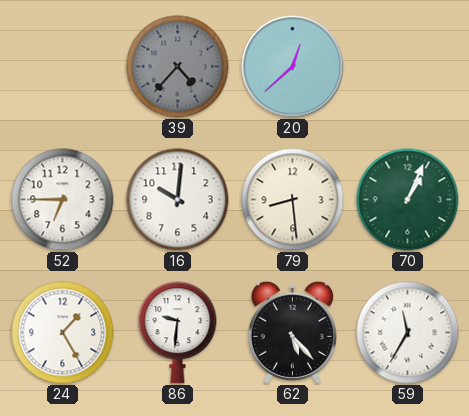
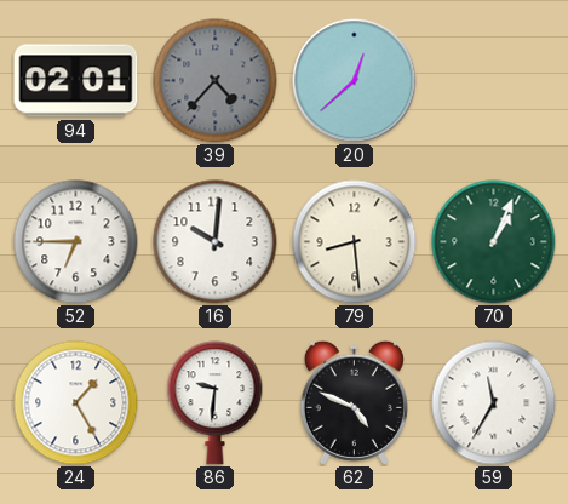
94: none -> 02:01 (76, 81)
62: 5:23 -> 4:49 (354, 402)
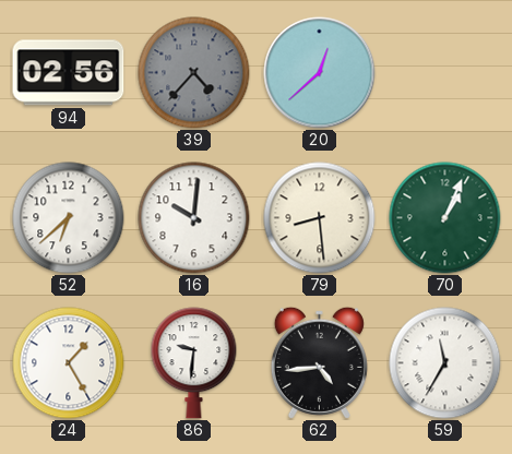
94: 02:01 -> 02:56 (69, 73)
52: 6:45 -> 6:38 (69, 218)
62: 4:49 -> 4:44 (319, 362)
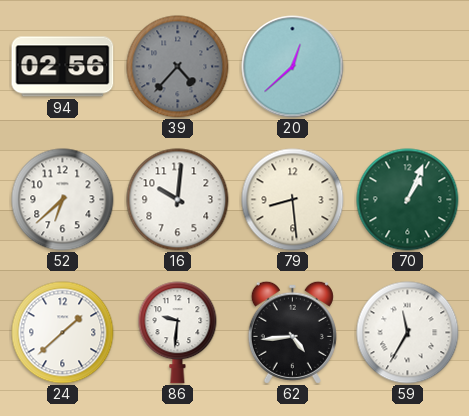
24: 1:25 -> 1:38 (63, 333)
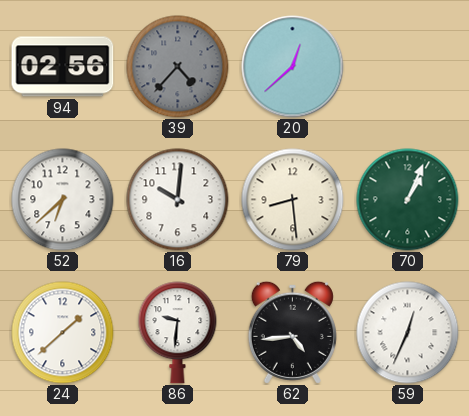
59: 11:35 -> 12:34 (408, 333)
